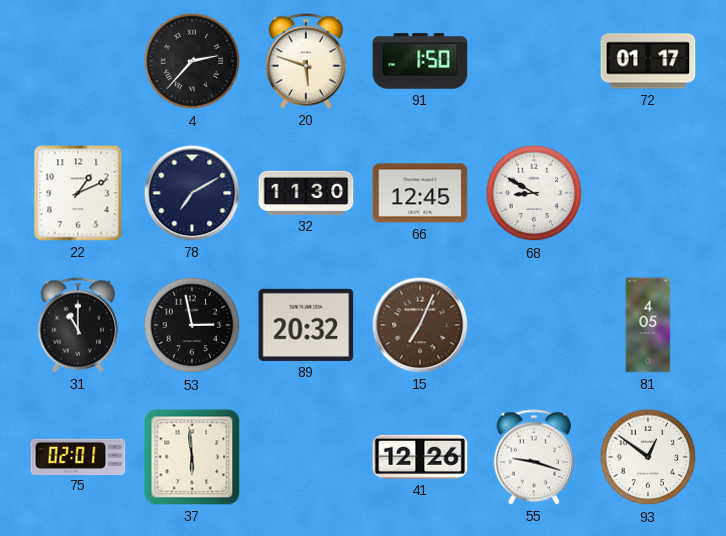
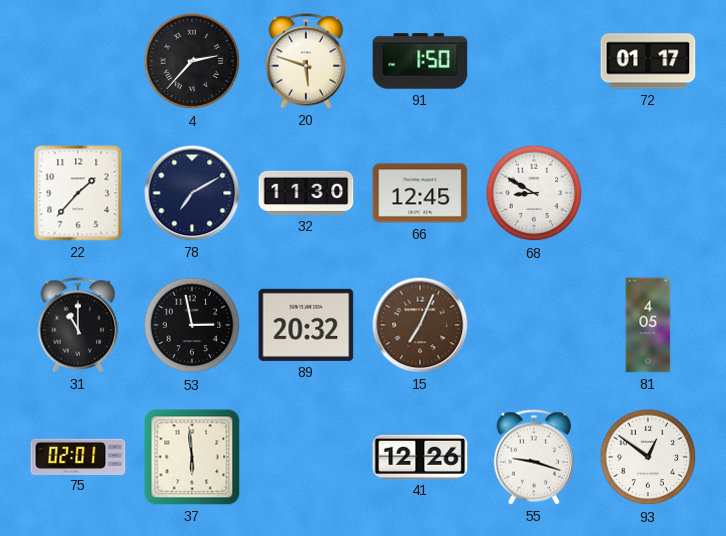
22: 1:11 -> 1:37 (78, 193)
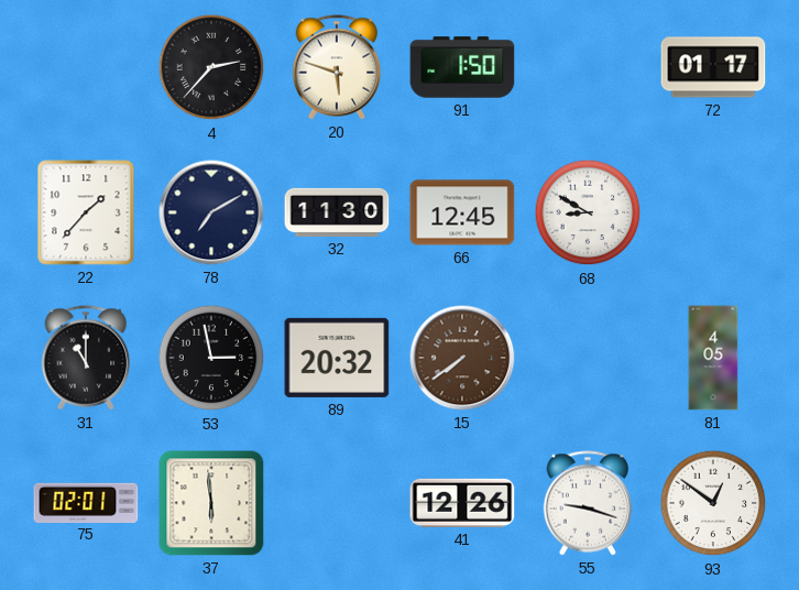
15: 7:04 -> 7:39 (462, 358)
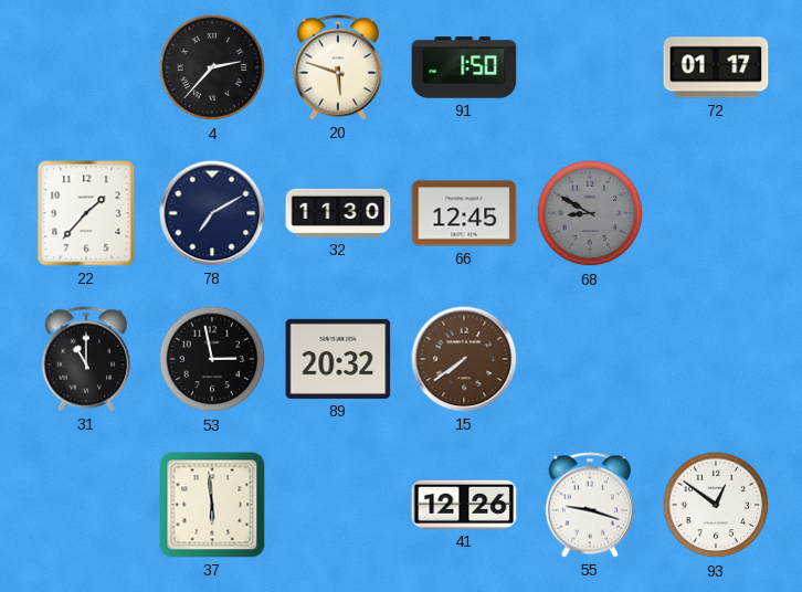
68 dial: white -> grey (590, 213)
81: 4:05 -> none (713, 358)
75: 02:01 -> none (86, 502)
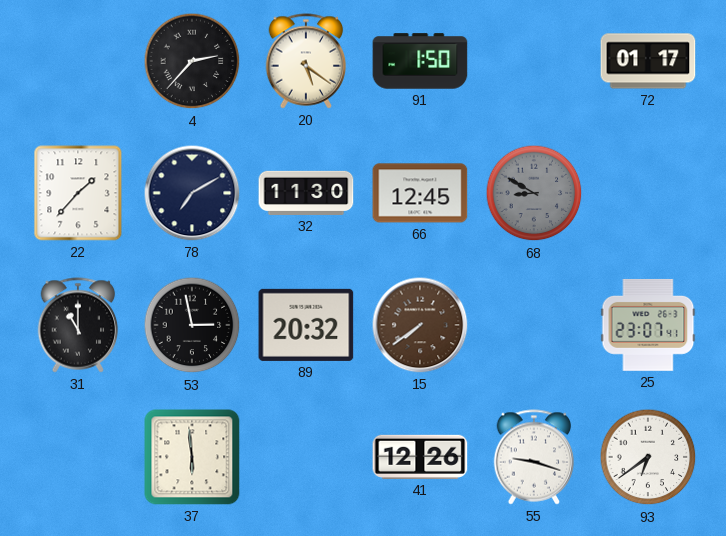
20: 5:48 -> 5:21 (306, 61)
25: none -> 23:07 (648, 325)
93: 12:51 -> 6:39 (648, 457)
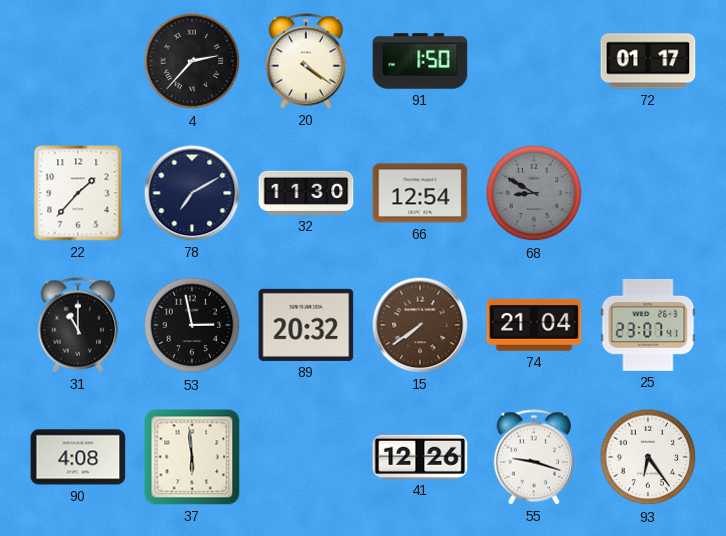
20: 5:21 -> 4:21 (306, 61)
66: 12:45 -> 12:54 (420, 193)
74: none -> 21:04 (534, 325)
90: none -> 4:08 (78, 457)
93: 6:39 -> 6:24 (648, 457)
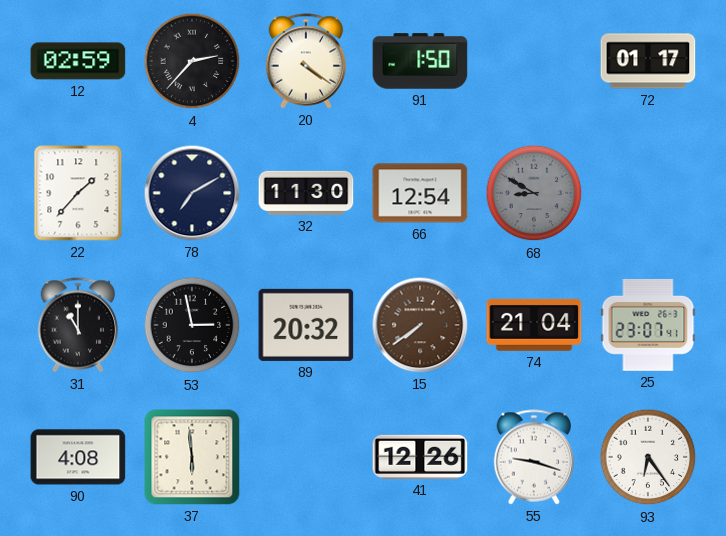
12: none -> 02:59 (78, 61)
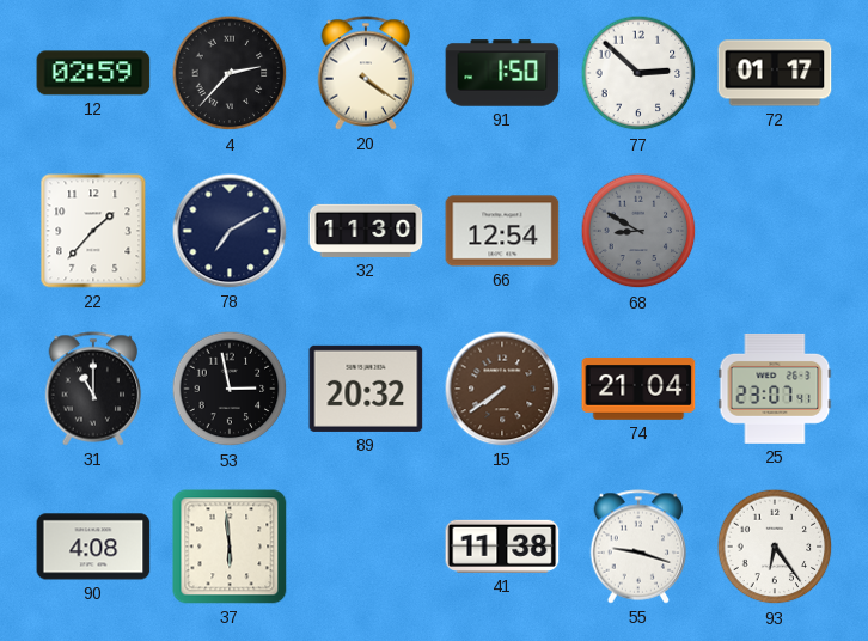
77: none -> 2:52 (638, 73)
41: 12:26 -> 11:38 (502, 547)
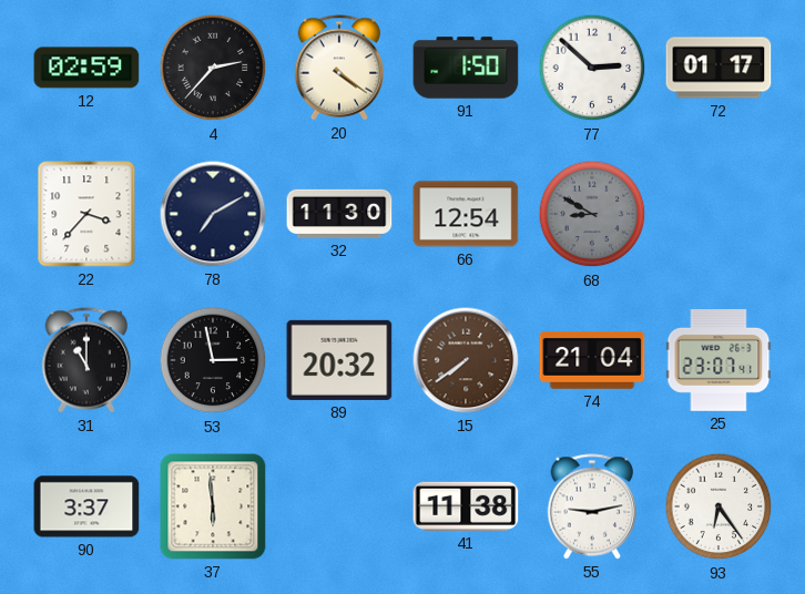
22: 1:37 -> 3:37 (86, 214)
90: 4:08 -> 3:37 (86, 506)
55: 9:18 -> 9:13 (592, 506)
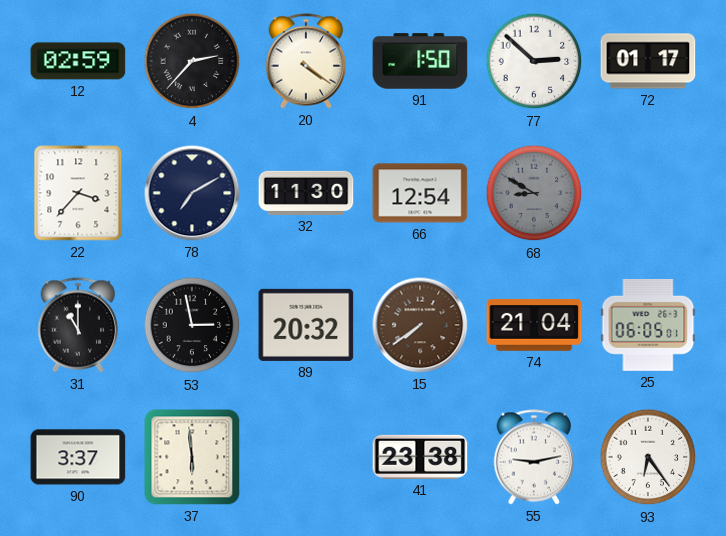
25: 23:07 -> 06:05 (648, 325)
41: 11:38 -> 23:38 (420, 457)
